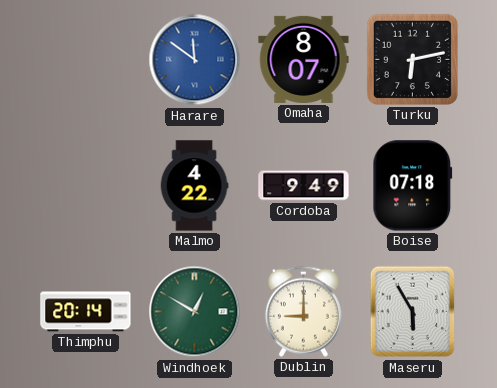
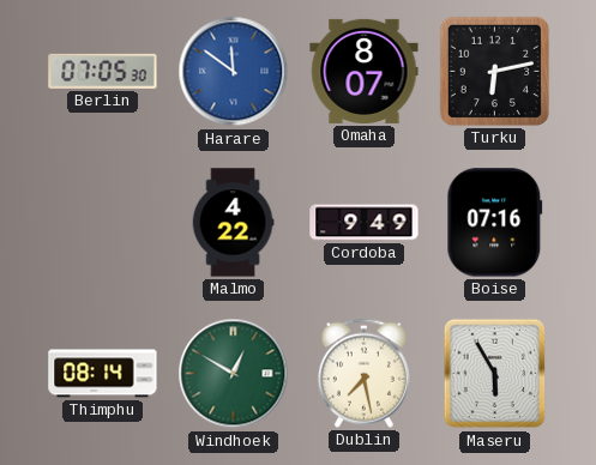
Berlin: none -> 07:05 (103, 71)
Boise: 07:18 -> 07:16 (495, 223)
Thimphu: 20:14 -> 08:14 (103, 374)
Dublin: 9:00 -> 7:28 (363, 373)
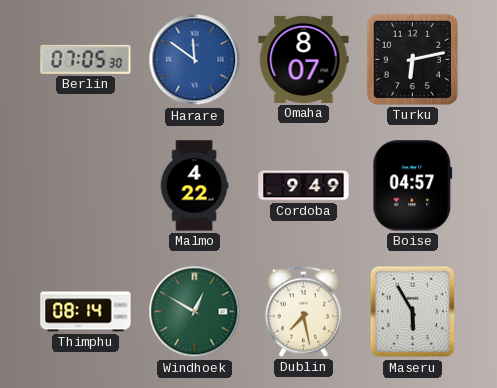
Boise: 07:16 -> 04:57 (413, 186)
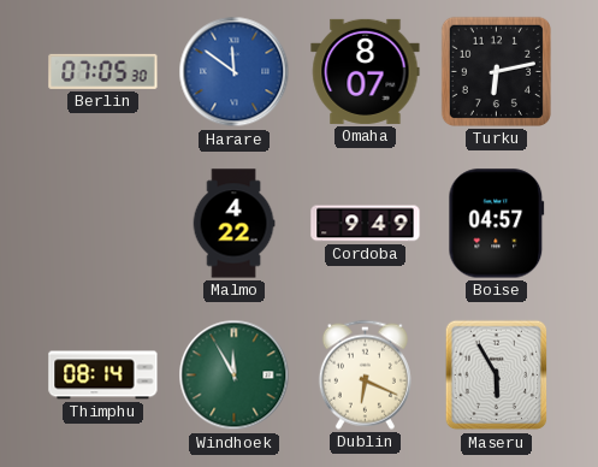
Windhoek: 12:50 -> 11:55 (235, 376)
Dublin: 7:28 -> 6:19 (365, 374)
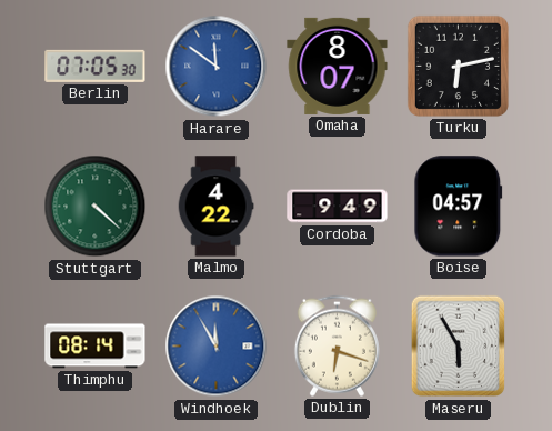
Stuttgart: none -> 4:22 (96, 207)
Windhoek dial: green -> blue (217, 347)
Dublin: 6:19 -> 6:18 (337, 345)
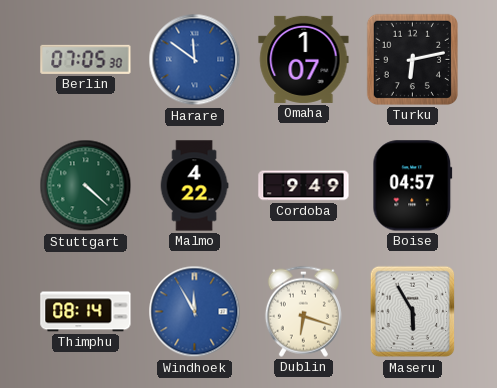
Omaha: 8:07 -> 1:07 (304, 59)
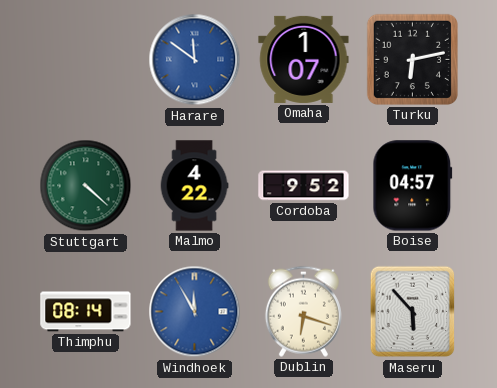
Berlin: 07:05 -> none (86, 59)
Cordoba: 9:49 -> 9:52 (304, 186)
Maseru: 5:55 -> 5:53 (413, 312)
